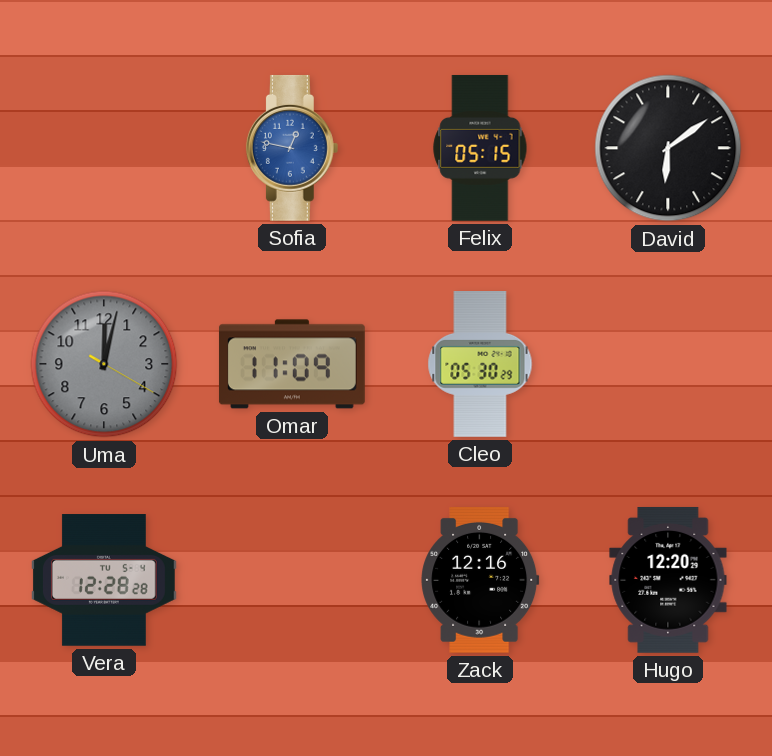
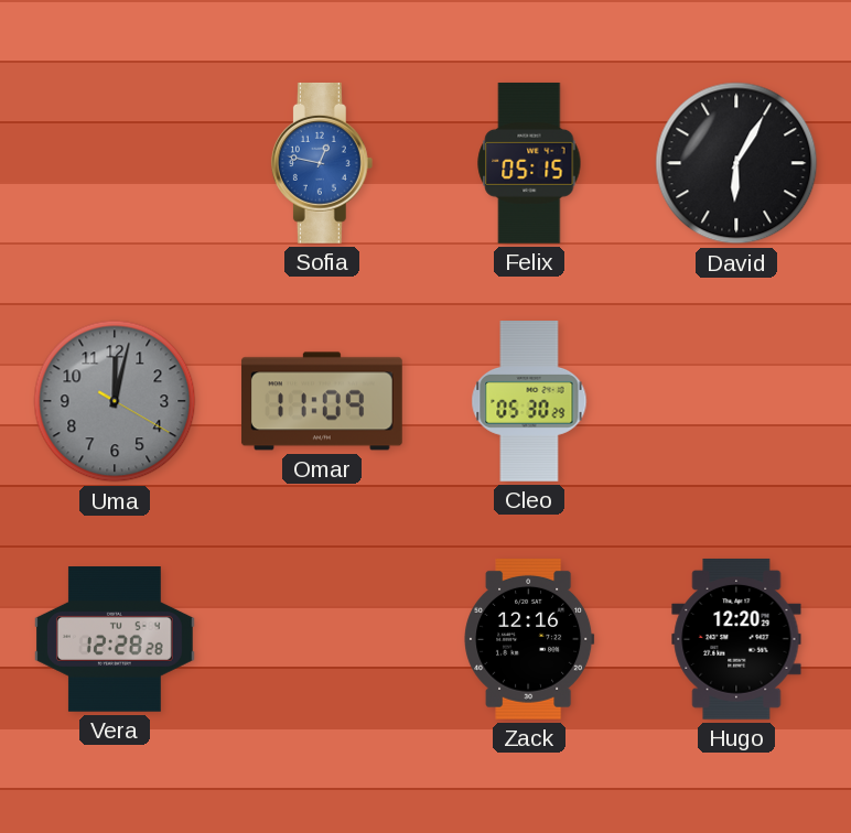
David: 6:09 -> 6:05 (736, 163)
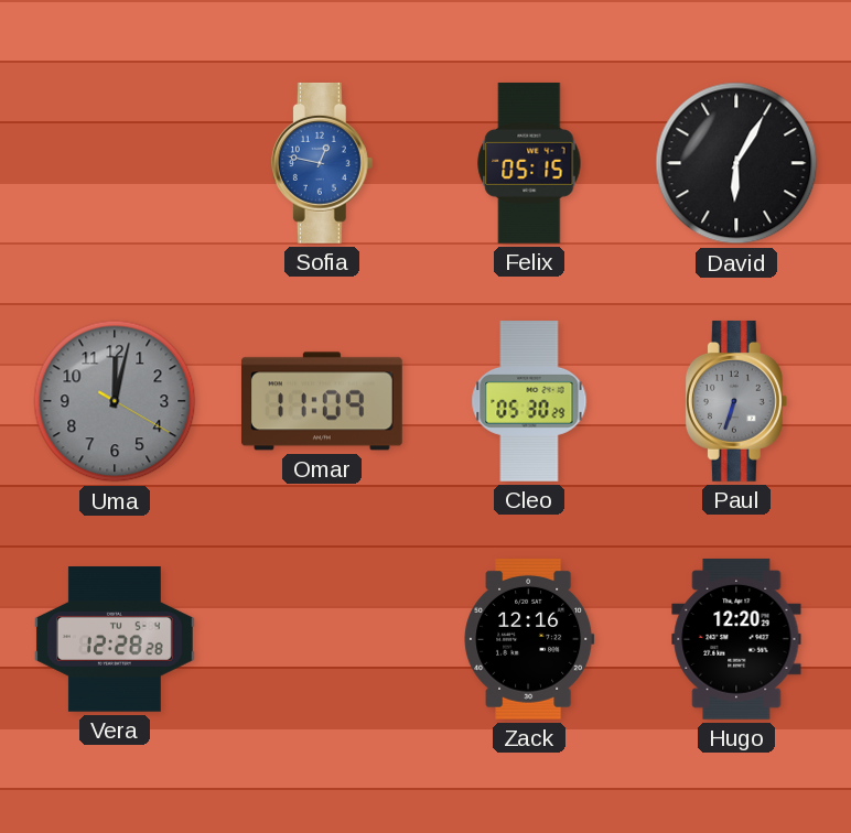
Paul: none -> 6:33 (736, 401)
